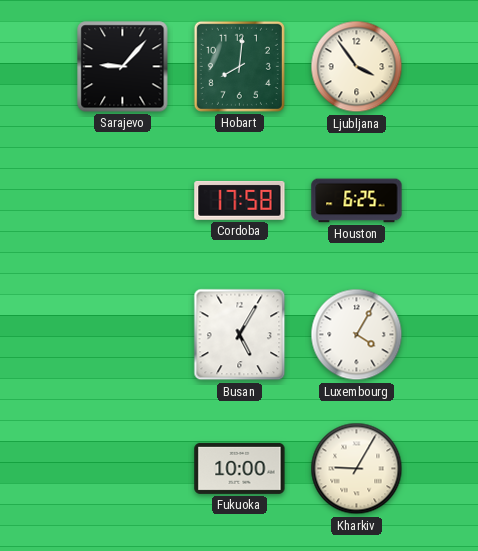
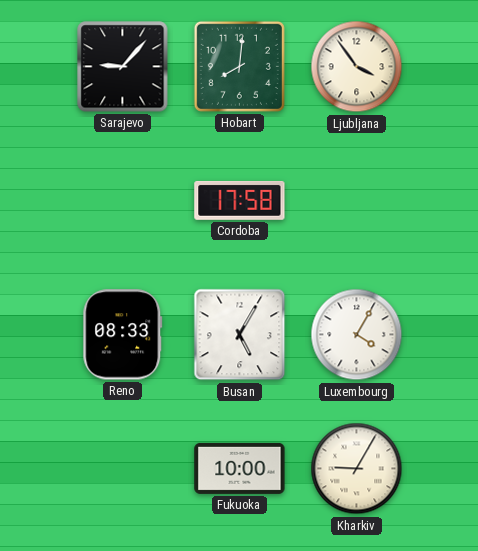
Houston: 6:25 -> none (357, 201)
Reno: none -> 08:33 (123, 335)
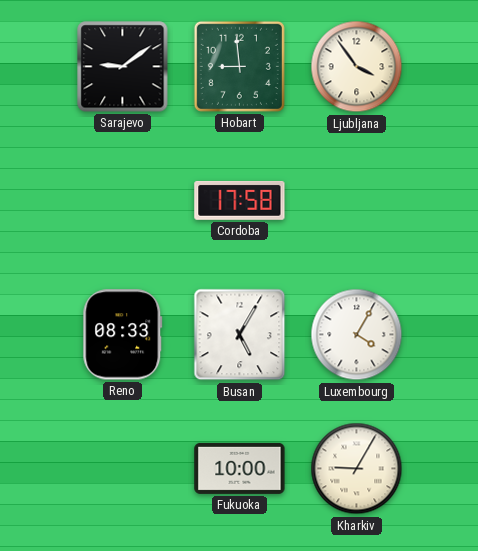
Sarajevo: 9:07 -> 9:09 (123, 67)
Hobart: 8:01 -> 8:59 (239, 66)
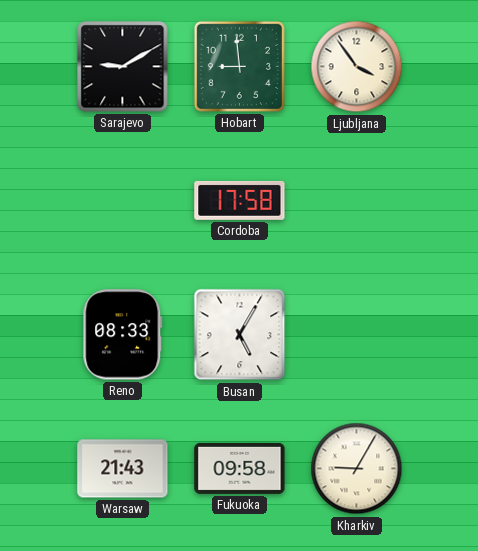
Sarajevo: 9:09 -> 9:10 (123, 67)
Luxembourg: 4:05 -> none (357, 335)
Warsaw: none -> 21:43 (123, 469)
Fukuoka: 10:00 -> 09:58 (240, 468)
